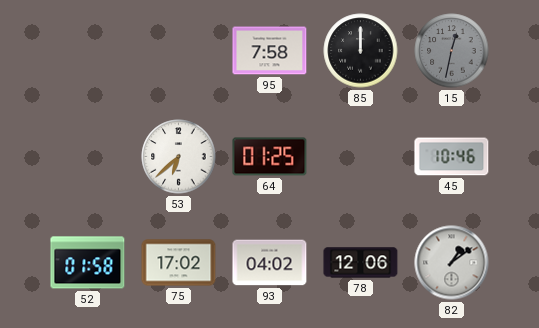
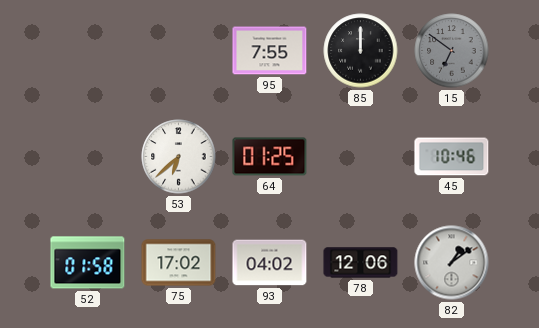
95: 7:58 -> 7:55 (270, 51)
15: 12:32 -> 6:51 (452, 51)
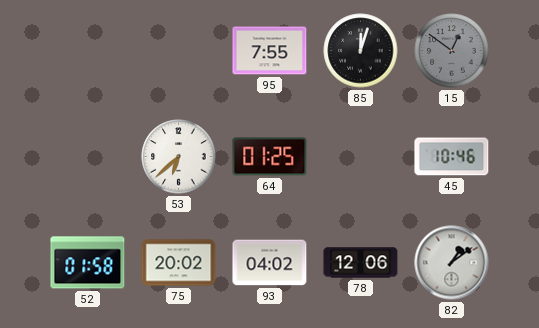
85: 12:00 -> 12:03 (361, 51)
15: 6:51 -> 12:51 (452, 51)
75: 17:02 -> 20:02 (179, 263)
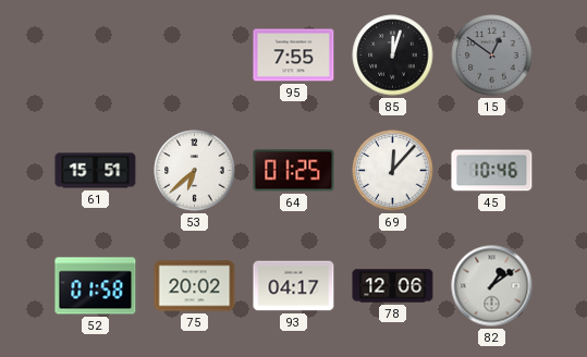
61: none -> 15:51 (96, 171)
69: none -> 12:07 (393, 171)
93: 04:02 -> 04:17 (294, 286)
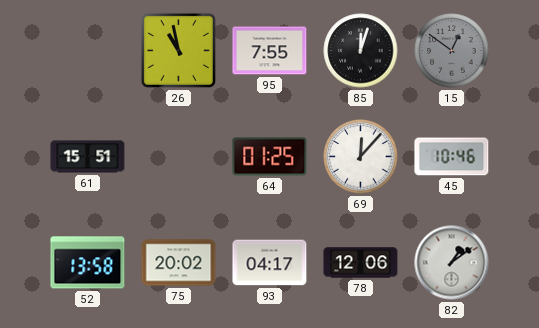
26: none -> 10:58 (178, 50)
53: 6:38 -> none (195, 171)
52: 01:58 -> 13:58 (88, 263)
